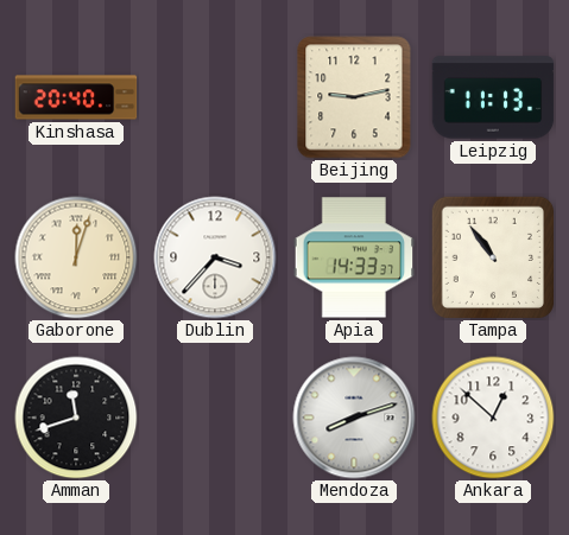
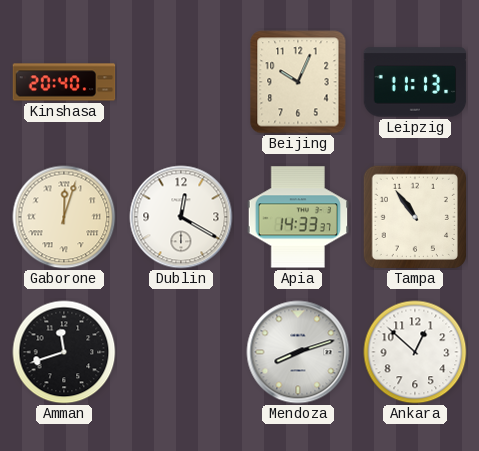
Beijing: 9:13 -> 10:04 (298, 82)
Dublin: 3:37 -> 12:20 (181, 217)
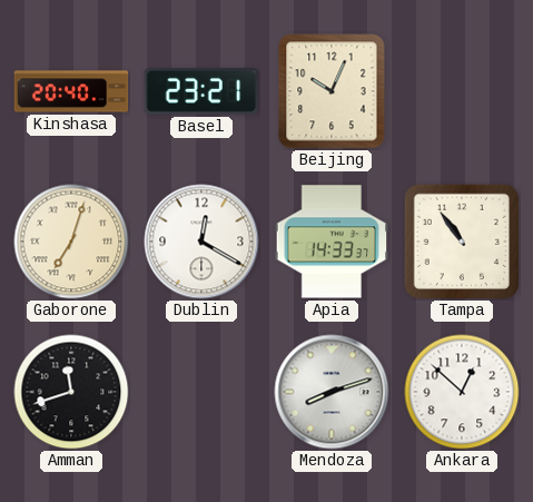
Basel: none -> 23:21 (201, 92)
Leipzig: 11:13 -> none (415, 82)
Gaborone: 12:03 -> 7:03 (71, 242)
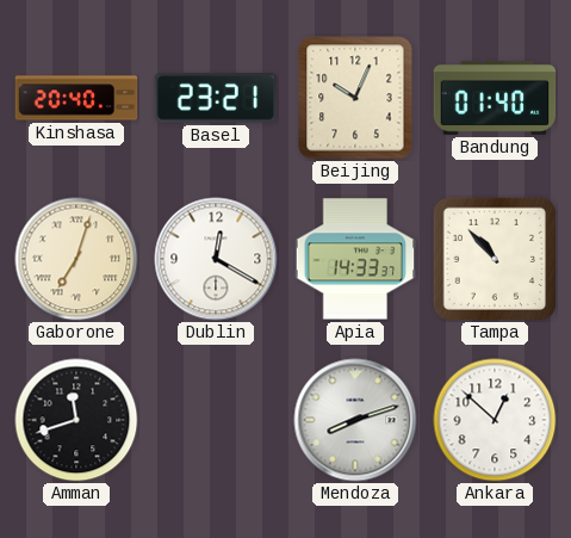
Bandung: none -> 01:40 (495, 98)
Tampa: 10:54 -> 10:53 (494, 258)
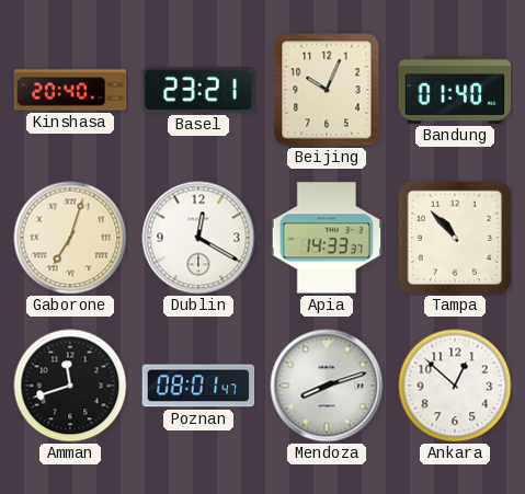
Poznan: none -> 08:01 (198, 386)
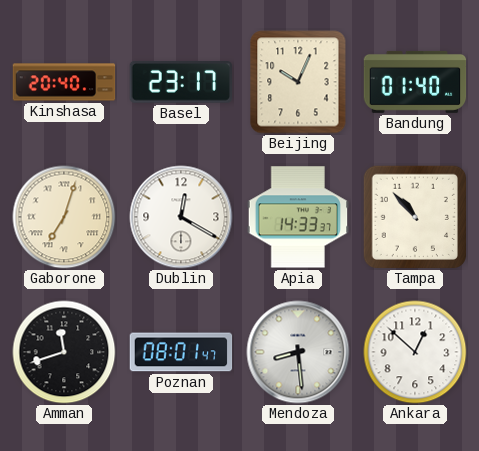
Basel: 23:21 -> 23:17 (181, 83)
Mendoza: 8:12 -> 8:29 (298, 352)
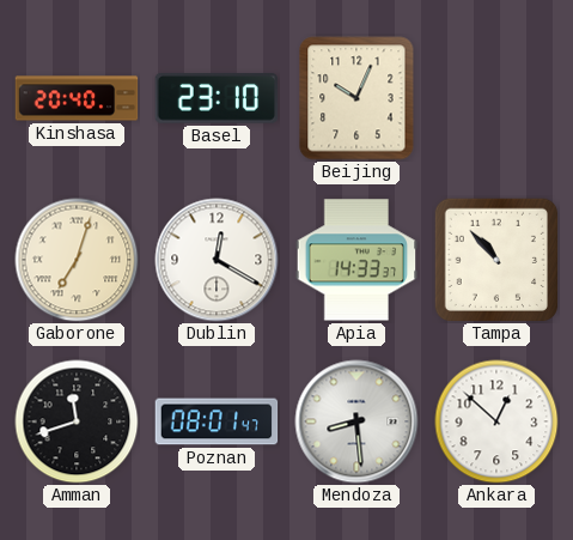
Basel: 23:17 -> 23:10 (217, 99)
Bandung: 01:40 -> none (415, 82)
